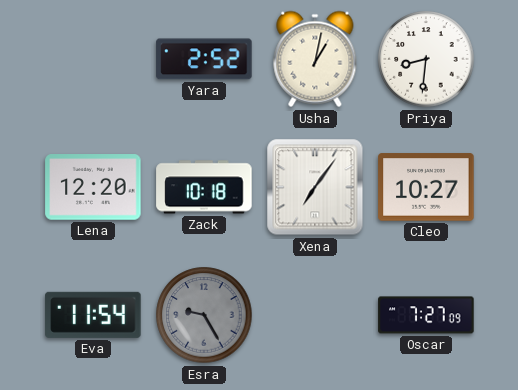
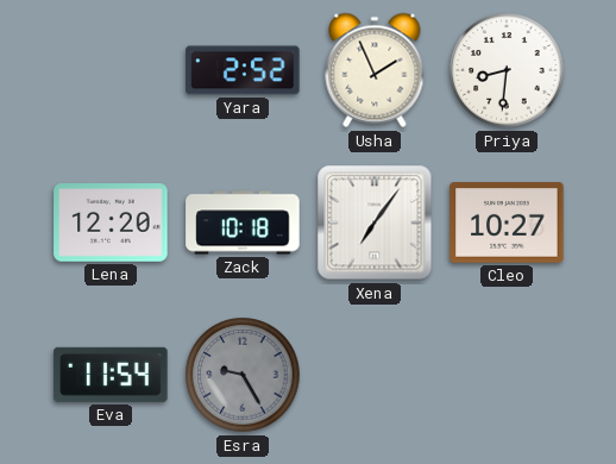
Usha: 1:02 -> 1:56 (375, 70)
Oscar: 7:27 -> none (426, 315)
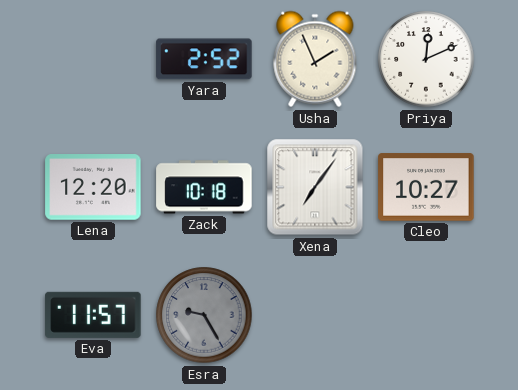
Priya: 8:31 -> 12:11 (426, 59)
Eva: 11:54 -> 11:57 (93, 315)
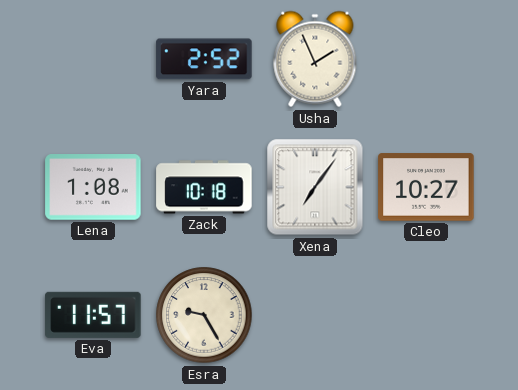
Priya: 12:11 -> none (426, 59)
Lena: 12:20 -> 1:08 (93, 187)
Esra dial: grey -> cream (204, 315)
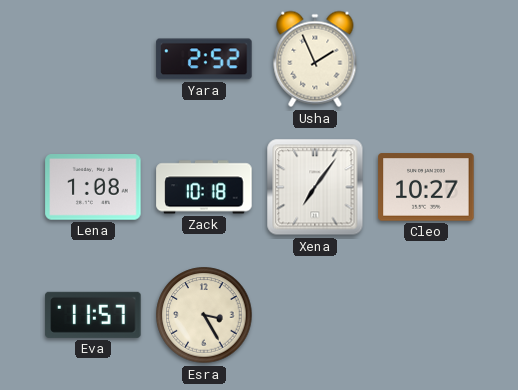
Esra: 9:25 -> 3:25 (204, 315)
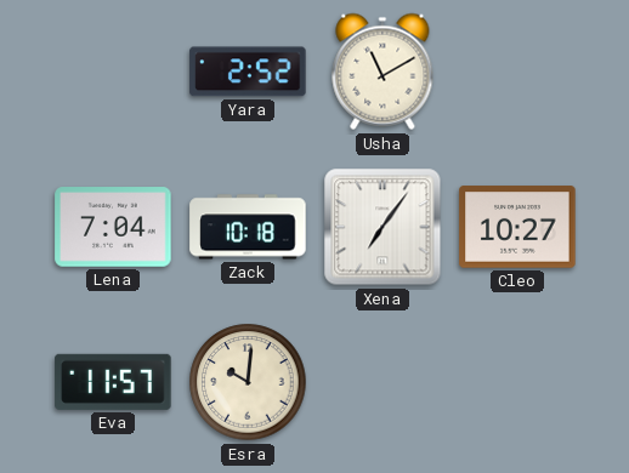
Usha: 1:56 -> 11:10 (382, 72)
Lena: 1:08 -> 7:04 (113, 227)
Esra: 3:25 -> 10:01 (248, 382)
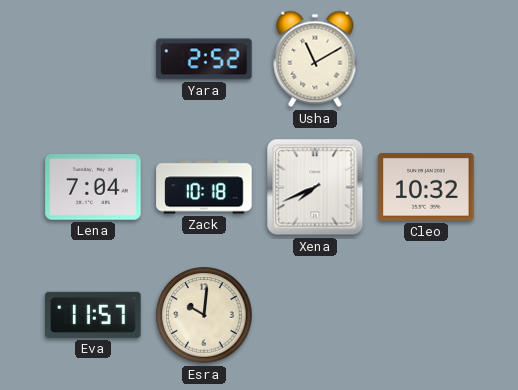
Xena: 7:06 -> 7:41 (315, 187)
Cleo: 10:27 -> 10:32 (426, 187)
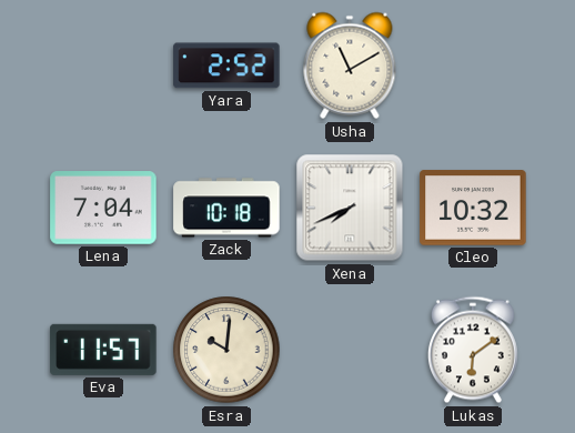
Lukas: none -> 6:09 (473, 350)
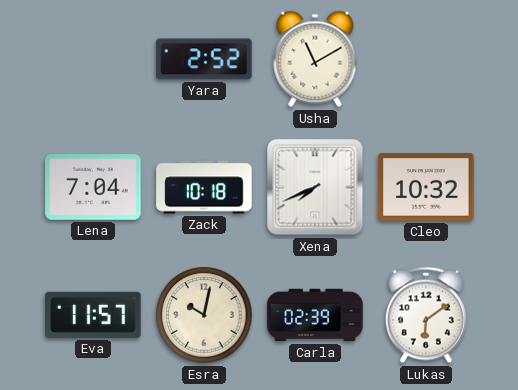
Esra: 10:01 -> 10:02 (204, 315)
Carla: none -> 02:39 (315, 315)
